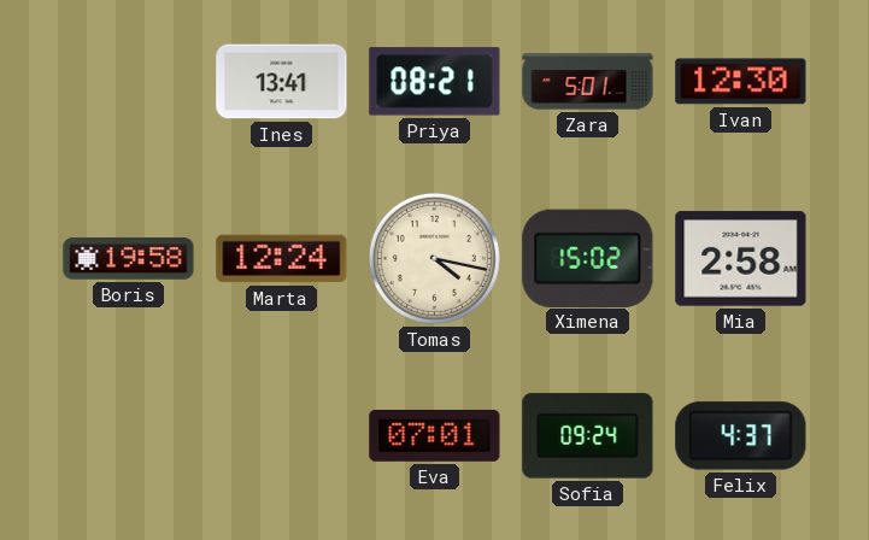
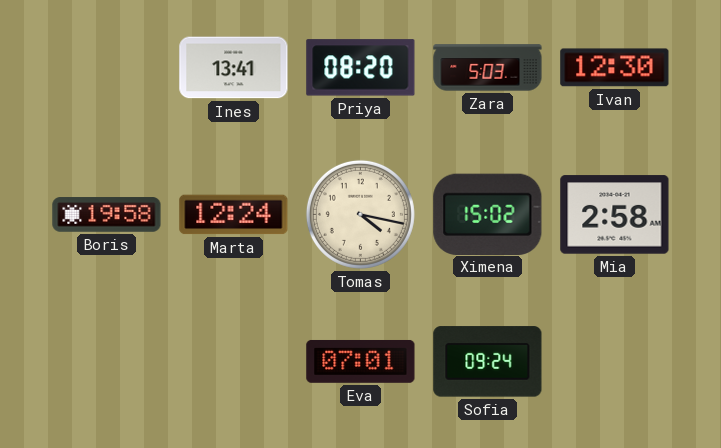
Priya: 08:21 -> 08:20 (361, 68)
Zara: 5:01 -> 5:03 (488, 68)
Felix: 4:37 -> none (741, 436)
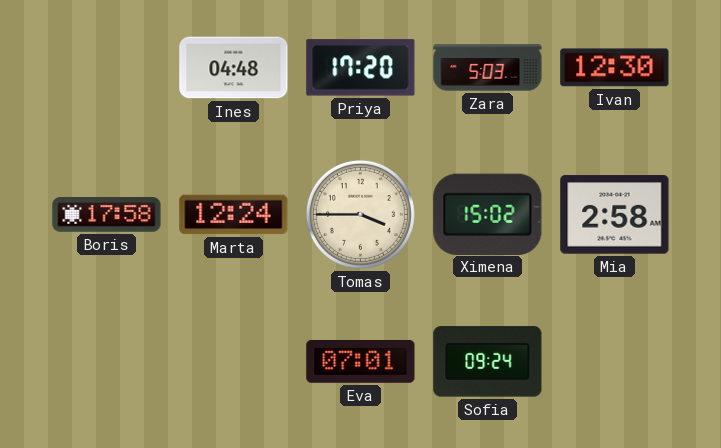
Ines: 13:41 -> 04:48 (234, 68)
Priya: 08:20 -> 17:20 (361, 68)
Boris: 19:58 -> 17:58 (107, 215)
Tomas: 4:17 -> 3:45 (360, 214)
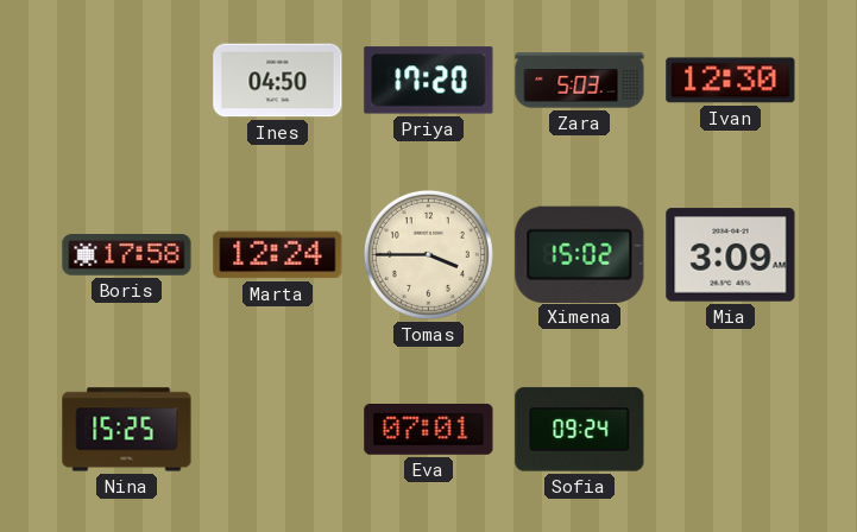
Ines: 04:48 -> 04:50 (278, 81)
Mia: 2:58 -> 3:09 (731, 255)
Nina: none -> 15:25 (127, 430)
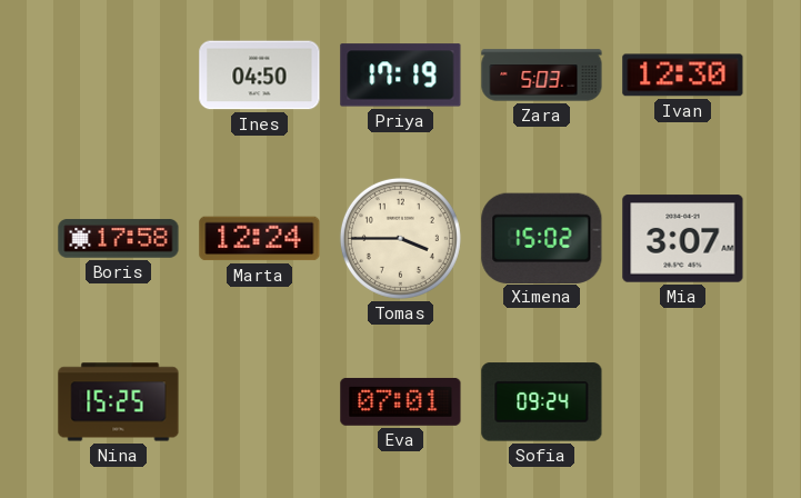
Priya: 17:20 -> 17:19 (401, 76)
Mia: 3:09 -> 3:07 (683, 239)
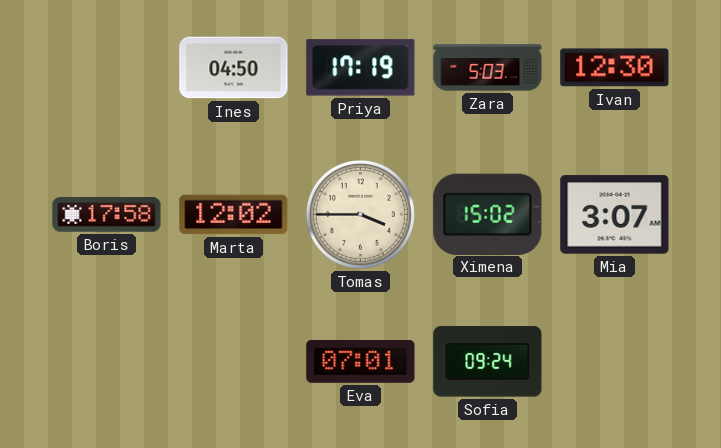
Marta: 12:24 -> 12:02 (234, 215)
Nina: 15:25 -> none (119, 402)
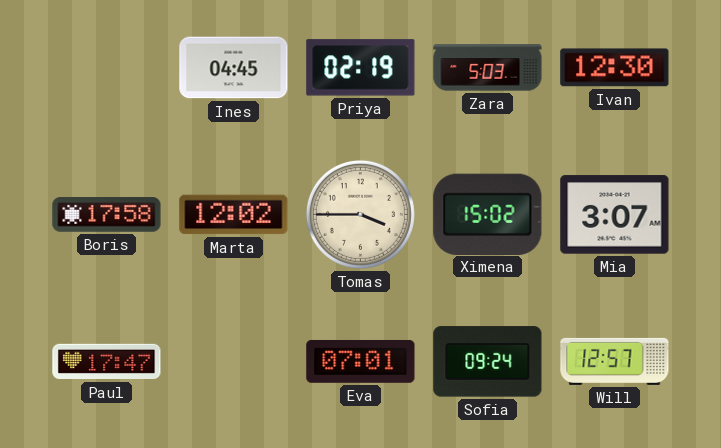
Ines: 04:50 -> 04:45 (234, 68)
Priya: 17:19 -> 02:19 (361, 68)
Paul: none -> 17:47 (107, 362)
Will: none -> 12:57 (615, 361)
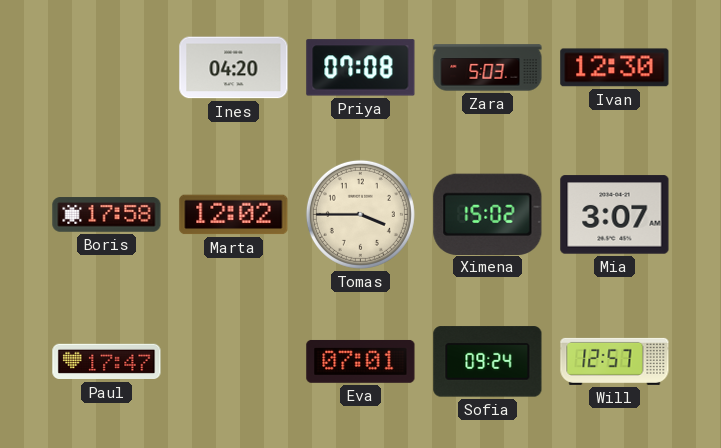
Ines: 04:45 -> 04:20 (234, 68)
Priya: 02:19 -> 07:08 (361, 68)
